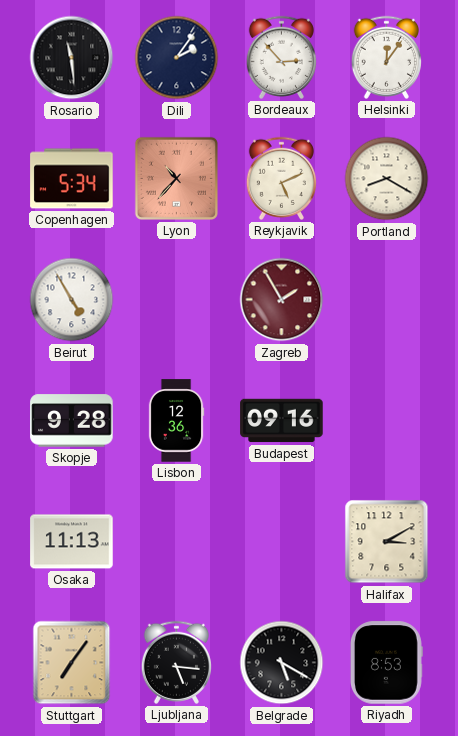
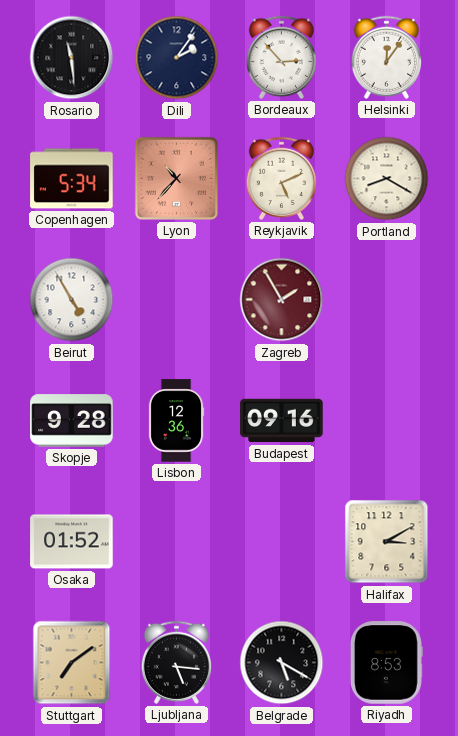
Osaka: 11:13 -> 01:52 (72, 542)
Stuttgart: 7:06 -> 7:09 (72, 663)
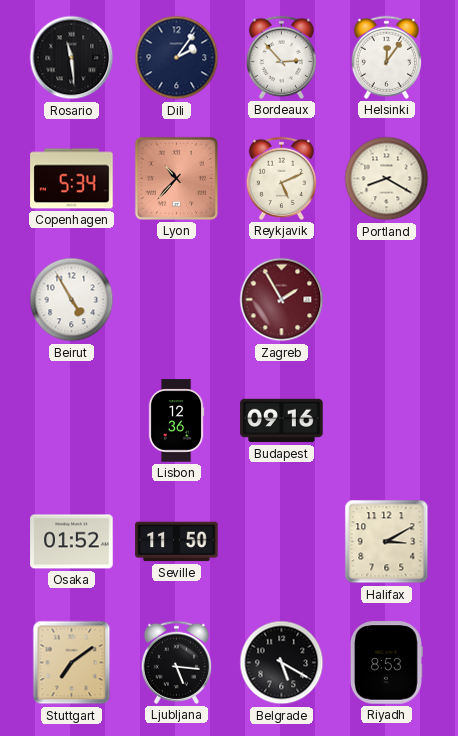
Skopje: 9:28 -> none (72, 421)
Seville: none -> 11:50 (177, 542)
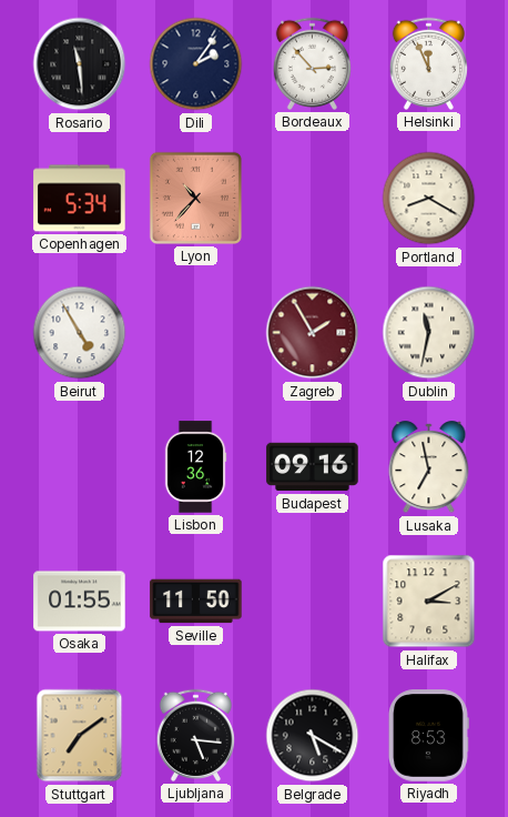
Helsinki: 12:06 -> 11:56 (428, 63)
Reykjavik: 5:11 -> none (281, 178)
Dublin: none -> 11:32 (429, 333)
Lusaka: none -> 6:58 (429, 467)
Osaka: 01:52 -> 01:55 (80, 602)
